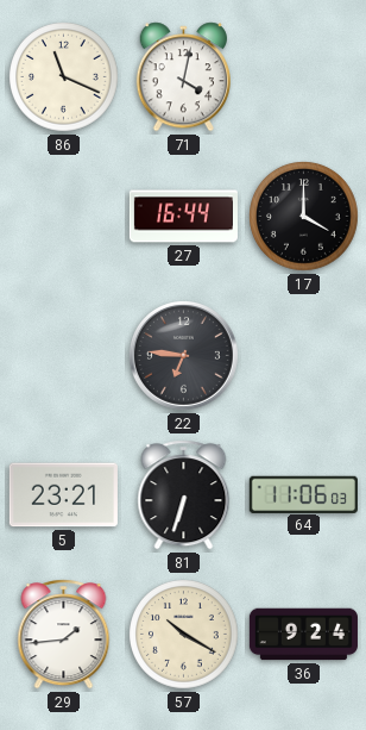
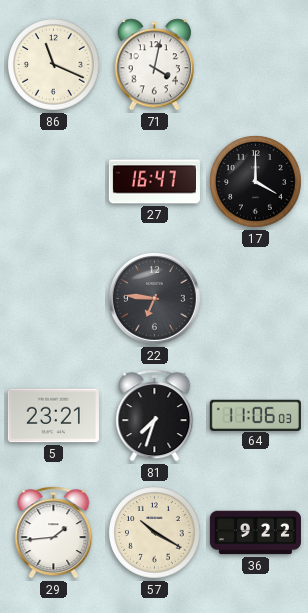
27: 16:44 -> 16:47 (154, 182)
81: 6:33 -> 7:33 (155, 416)
36: 9:24 -> 9:22 (255, 533)
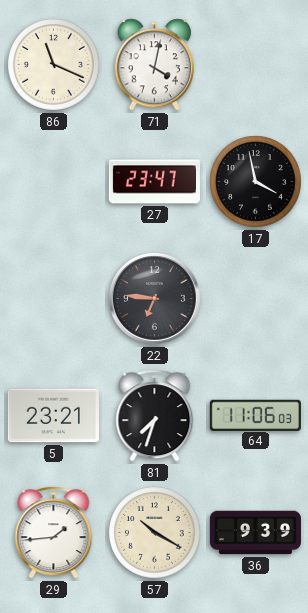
27: 16:47 -> 23:47 (154, 182)
17: 4:00 -> 3:58 (256, 182)
36: 9:22 -> 9:39 (255, 533)
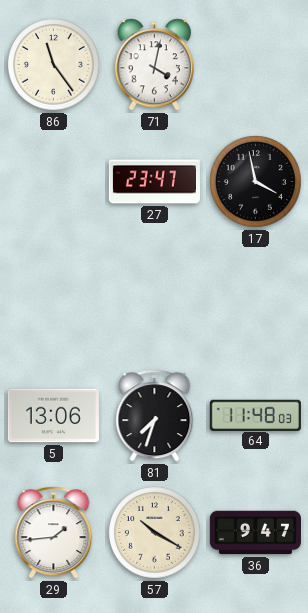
86: 11:19 -> 11:24 (54, 65)
22: 6:46 -> none (154, 298)
5: 23:21 -> 13:06 (53, 416)
64: 11:06 -> 11:48 (255, 415)
36: 9:39 -> 9:47 (255, 533)
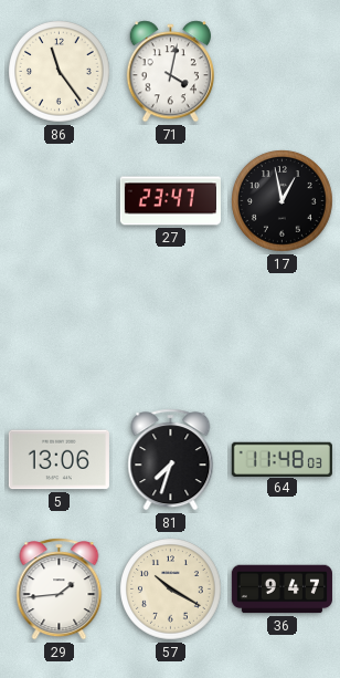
17: 3:58 -> 12:58 (283, 201)
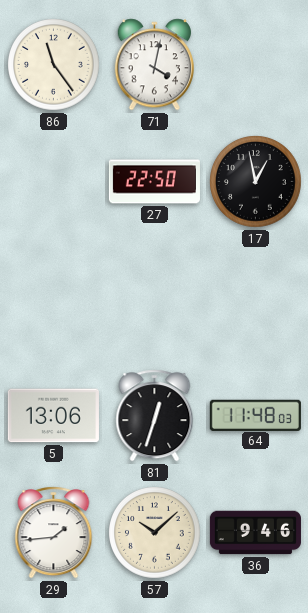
27: 23:47 -> 22:50 (154, 182)
81: 7:33 -> 12:33 (155, 416)
57: 10:20 -> 10:08 (155, 533)
36: 9:47 -> 9:46 (255, 533)
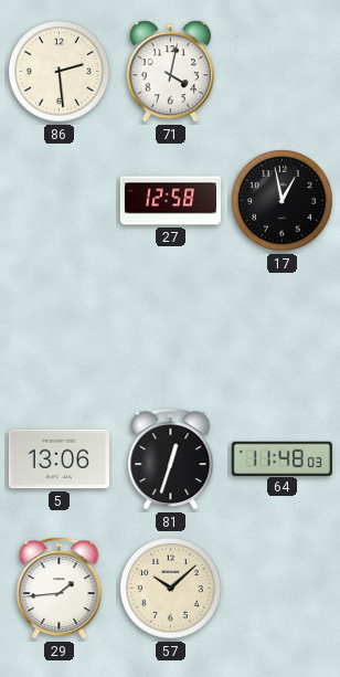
86: 11:24 -> 2:29 (60, 72)
27: 22:50 -> 12:58 (170, 201)
36: 9:46 -> none (255, 533)
